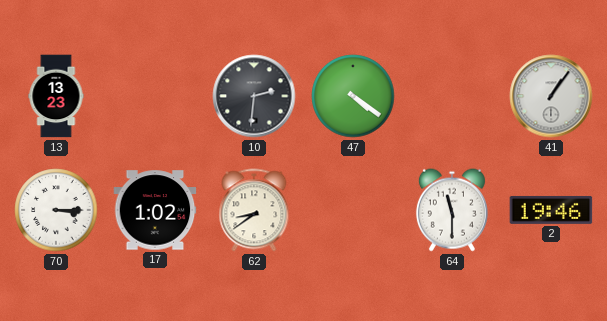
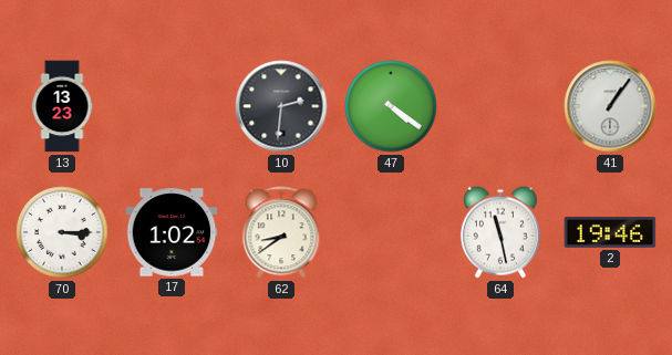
64: 11:30 -> 11:28 (500, 232)
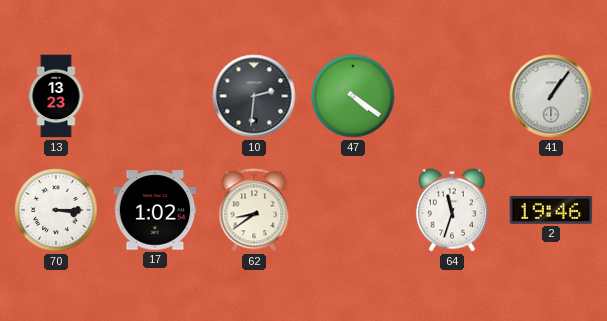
64: 11:28 -> 11:33 (452, 210)
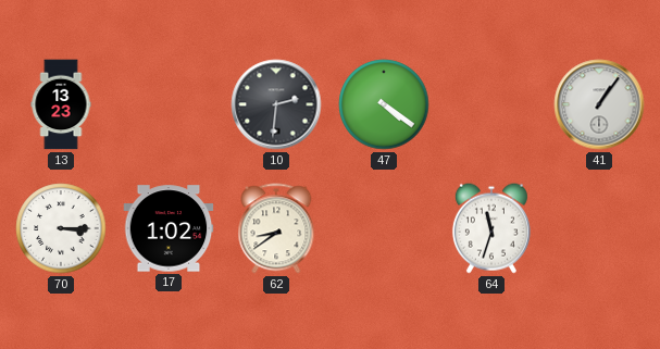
2: 19:46 -> none (551, 210)
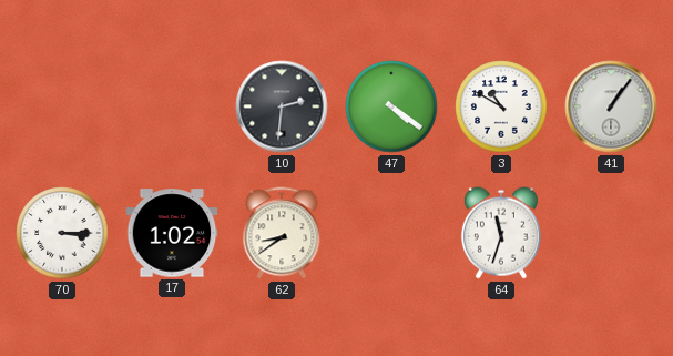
13: 13:23 -> none (61, 104)
3: none -> 10:50 (501, 106)
